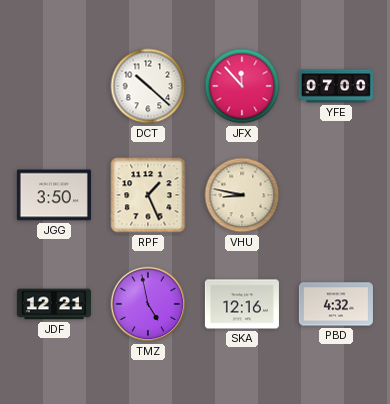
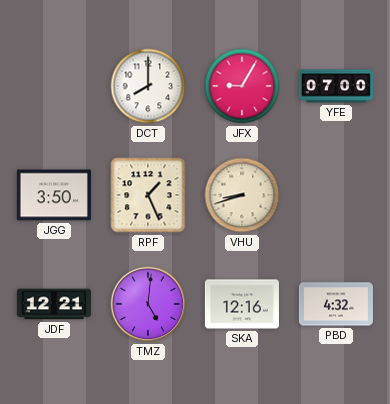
DCT: 10:22 -> 8:00 (148, 86)
JFX: 11:53 -> 9:05 (242, 86)
VHU: 8:47 -> 8:42 (242, 195)
TMZ: 4:58 -> 5:01 (148, 304)
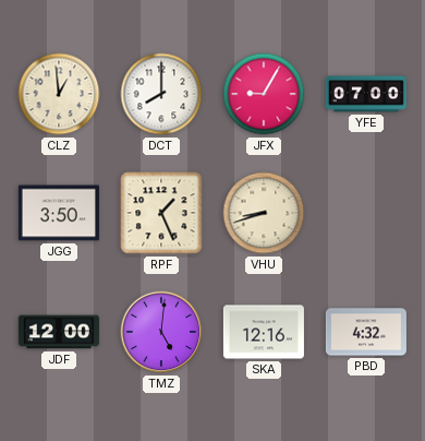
CLZ: none -> 12:59 (59, 94)
JDF: 12:21 -> 12:00 (59, 332)
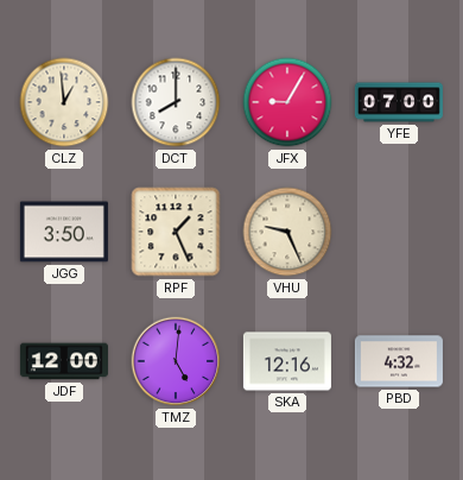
VHU: 8:42 -> 9:26 (287, 232)
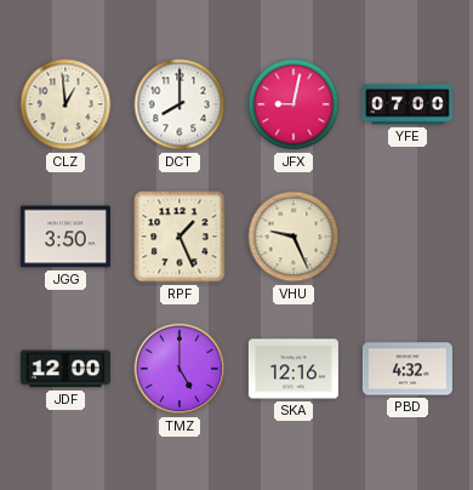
JFX: 9:05 -> 9:02 (294, 104)
TMZ: 5:01 -> 5:00 (179, 369)
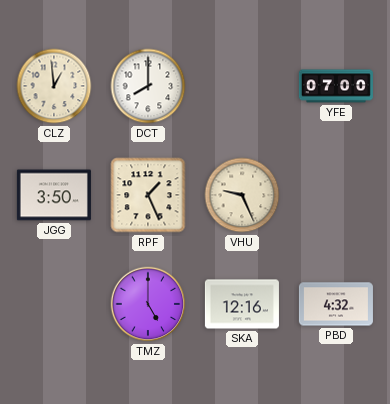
JFX: 9:02 -> none (294, 104)
JDF: 12:00 -> none (65, 369)
